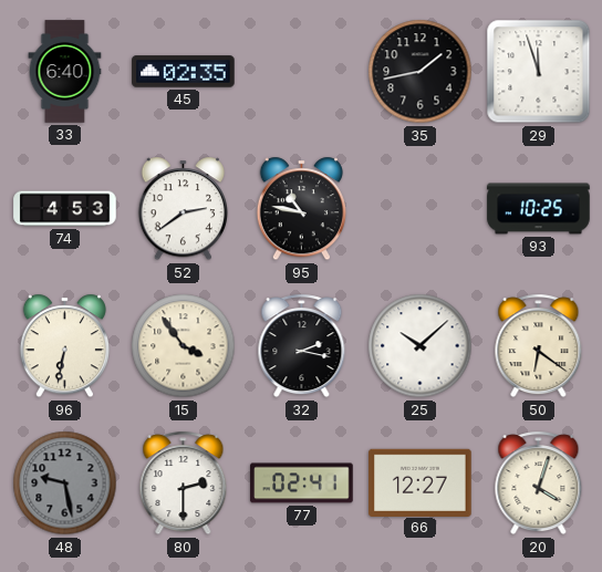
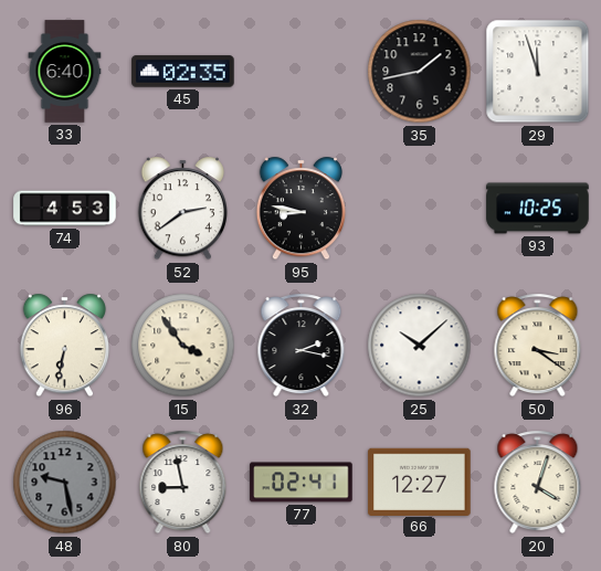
95: 10:47 -> 8:47 (300, 209)
50: 6:21 -> 3:21 (538, 346)
80: 2:30 -> 8:58 (183, 483)
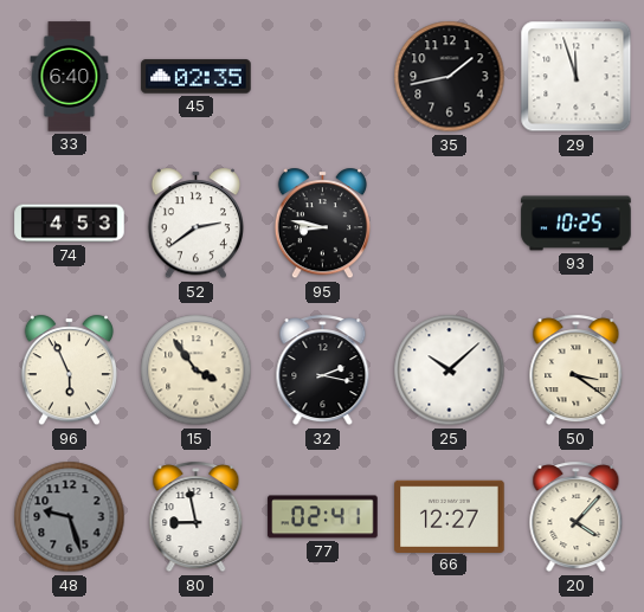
96: 6:32 -> 5:56 (69, 371)
48: 9:28 -> 9:27 (70, 517)
20: 4:03 -> 4:07 (577, 517)
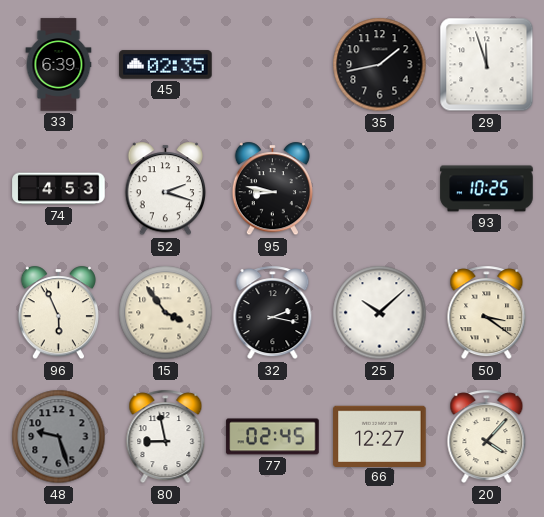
33: 6:40 -> 6:39 (59, 65)
52: 2:39 -> 2:18 (165, 189)
77: 02:41 -> 02:45 (273, 437)
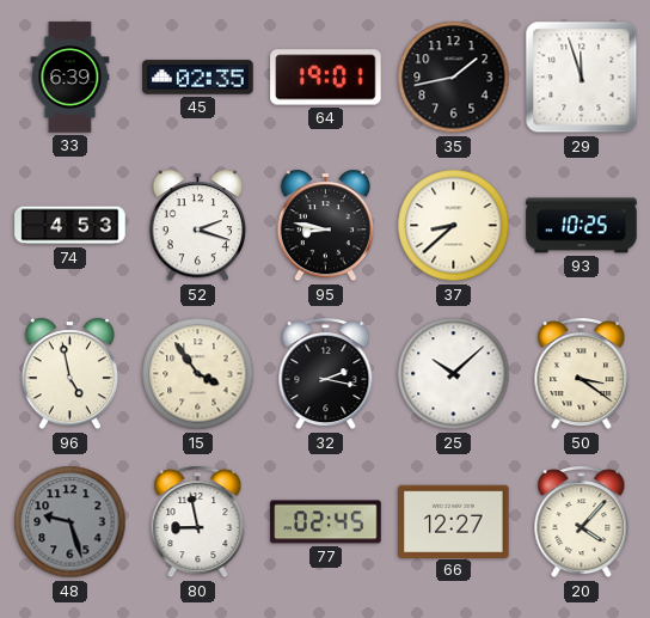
64: none -> 19:01 (326, 78)
37: none -> 8:38 (454, 226)
96: 5:56 -> 4:58 (69, 374)
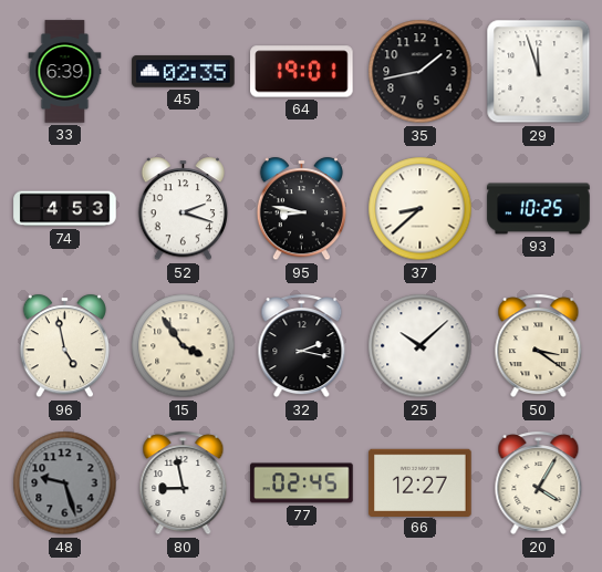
20: 4:07 -> 4:05 (539, 483)
